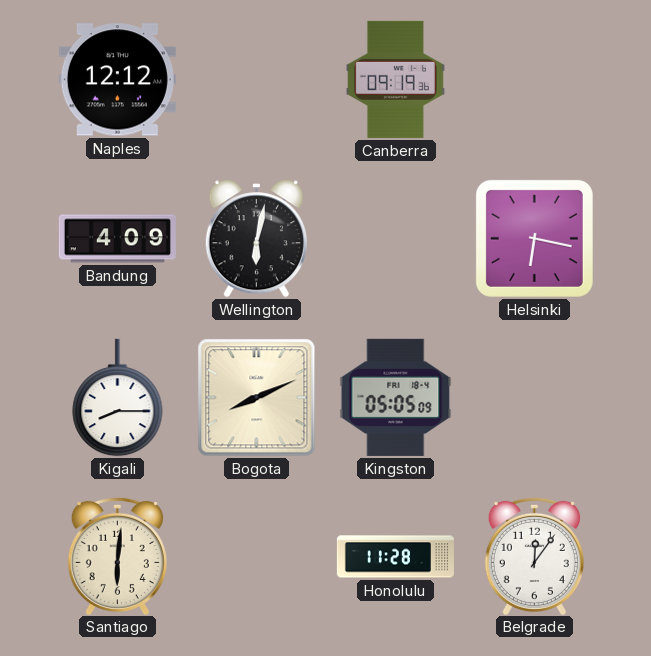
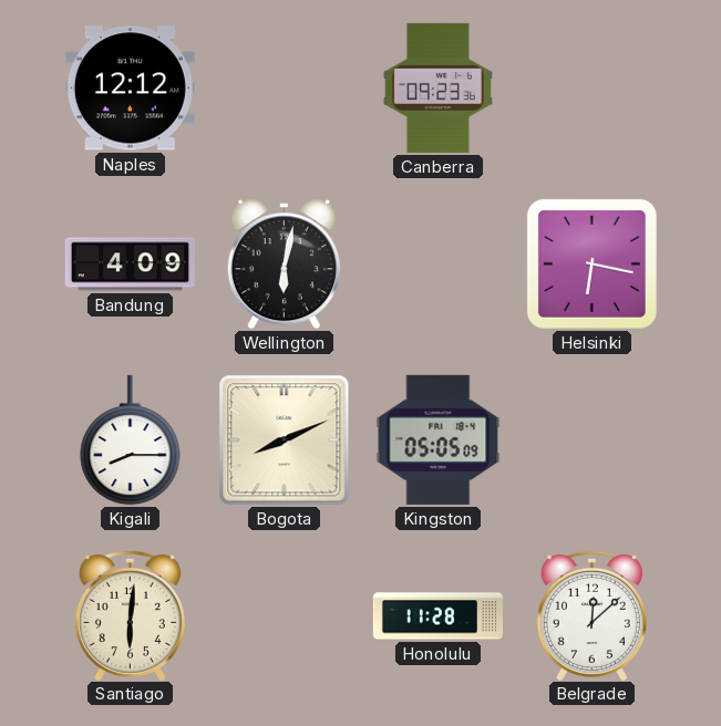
Canberra: 09:19 -> 09:23 (437, 87)
Belgrade: 12:06 -> 12:08 (591, 614)
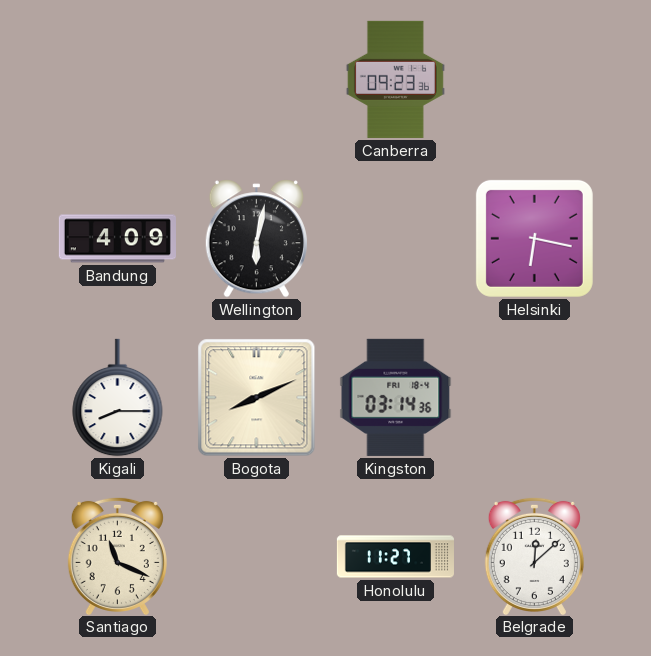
Naples: 12:12 -> none (130, 89)
Kingston: 05:05 -> 03:14 (396, 397)
Santiago: 6:01 -> 11:19 (117, 555)
Honolulu: 11:28 -> 11:27 (395, 557)
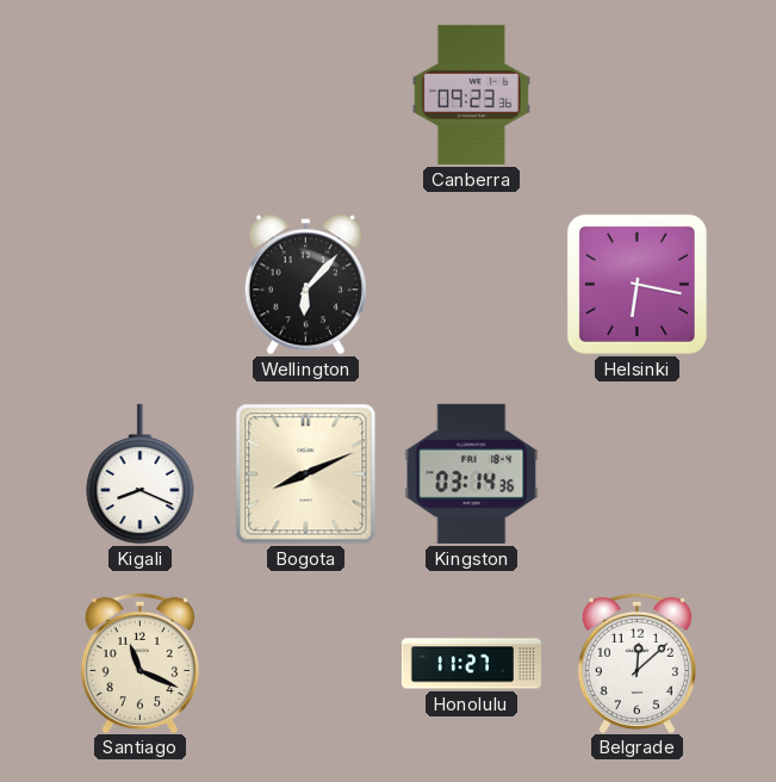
Bandung: 4:09 -> none (117, 239)
Wellington: 6:02 -> 6:07 (305, 285)
Kigali: 8:15 -> 8:19 (141, 474)
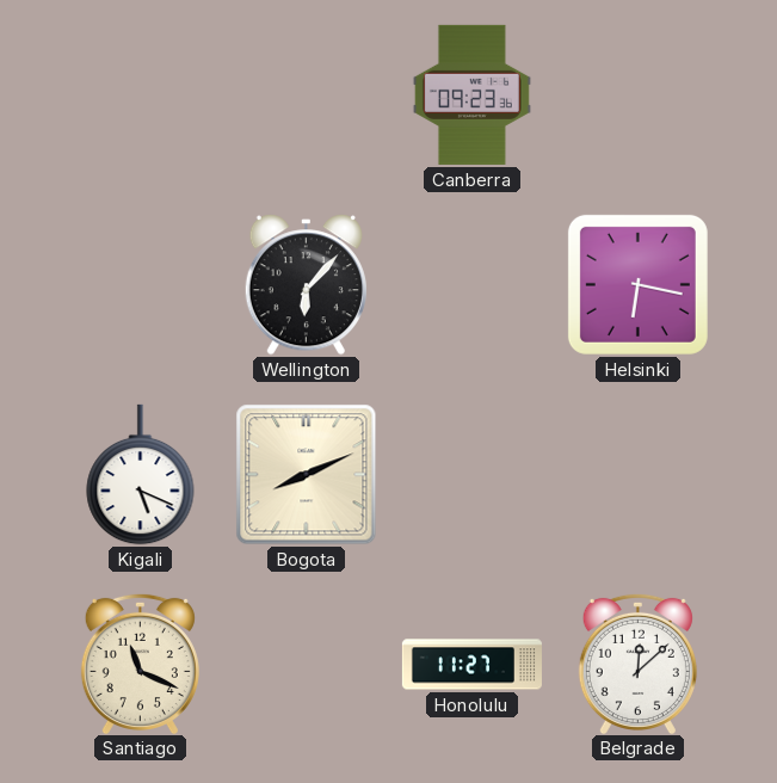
Kigali: 8:19 -> 5:19 (141, 475)
Kingston: 03:14 -> none (472, 473)
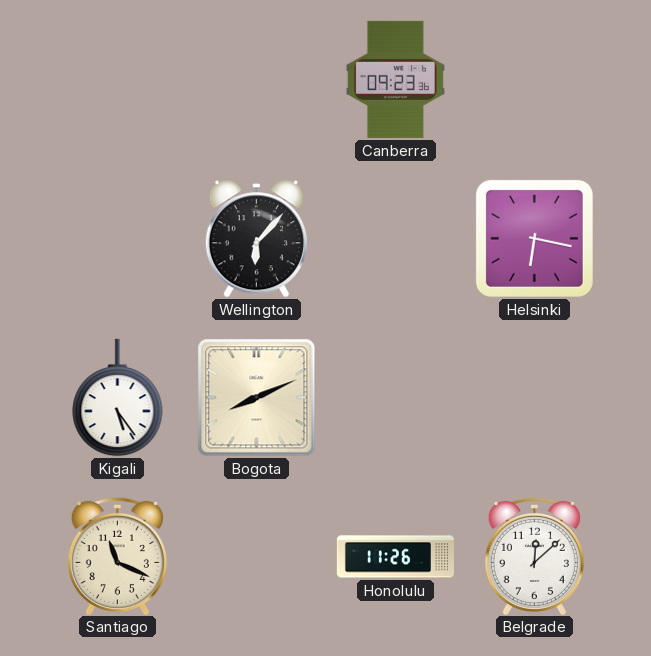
Kigali: 5:19 -> 5:24 (118, 398)
Honolulu: 11:27 -> 11:26 (395, 557)
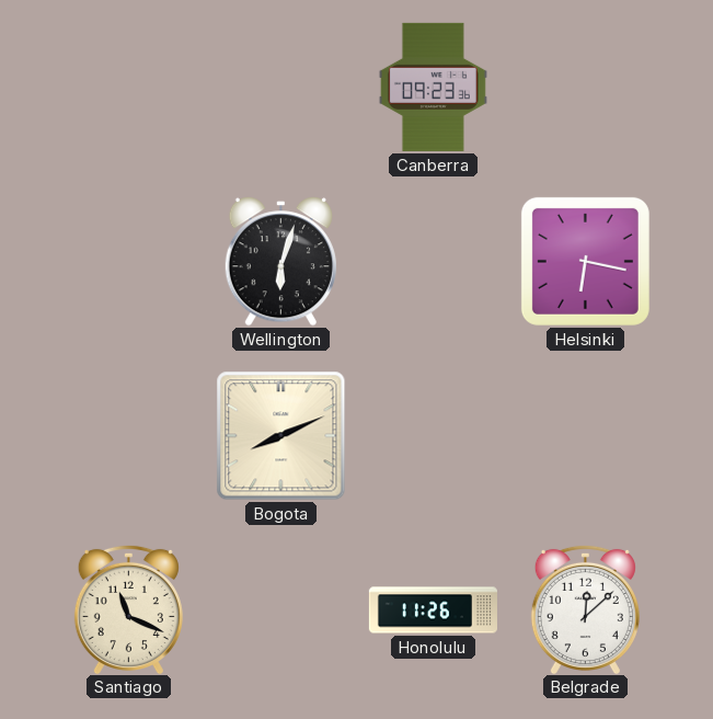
Wellington: 6:07 -> 6:03 (280, 262)
Kigali: 5:24 -> none (118, 398)
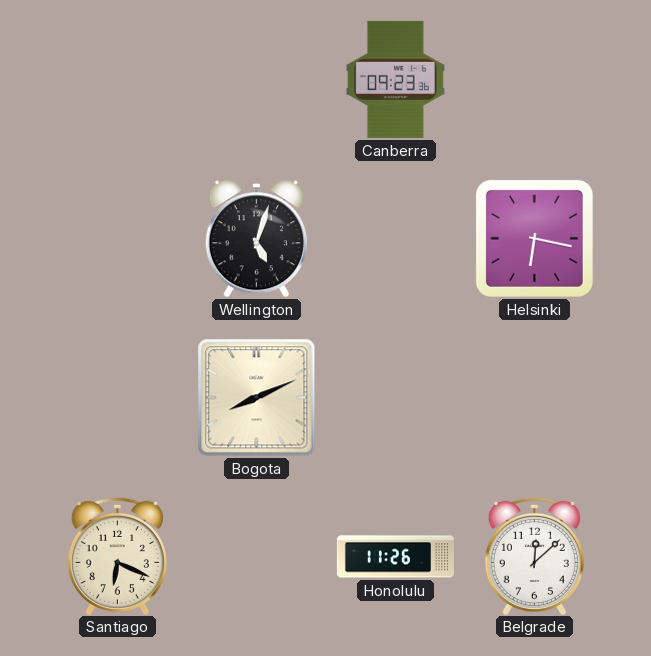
Wellington: 6:03 -> 5:03 (256, 239)
Santiago: 11:19 -> 6:19 (117, 555)
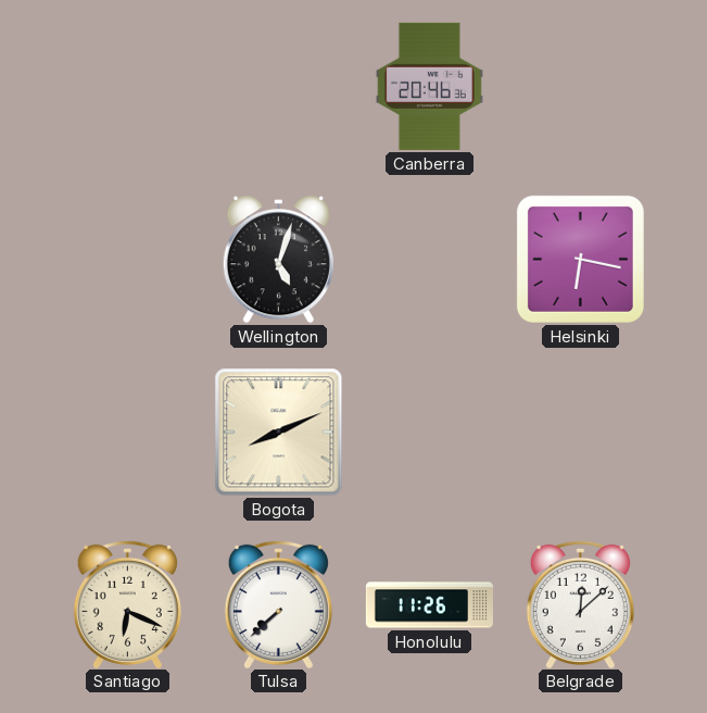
Canberra: 09:23 -> 20:46 (429, 86)
Tulsa: none -> 7:38 (278, 603)
